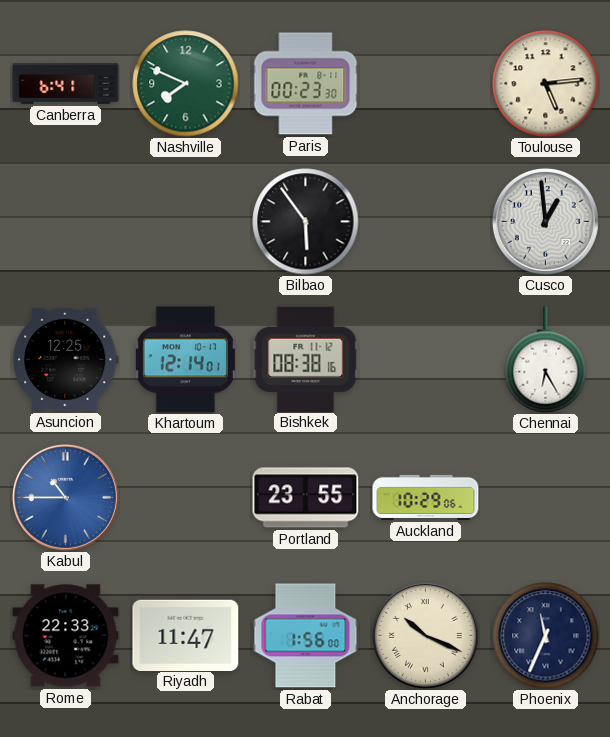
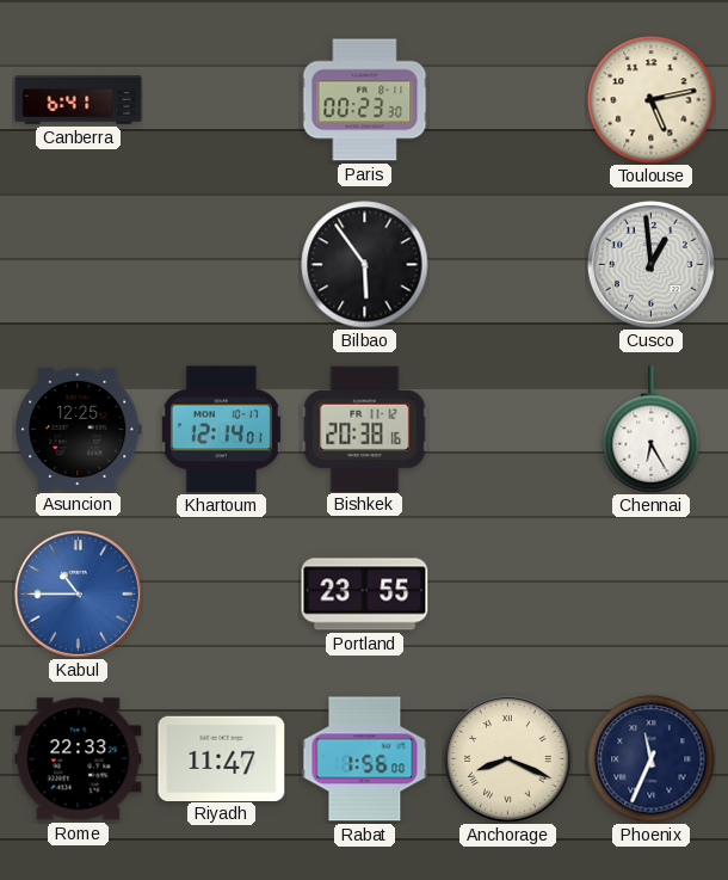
Nashville: 7:49 -> none (186, 84)
Toulouse: 5:14 -> 5:13 (652, 100)
Bishkek: 08:38 -> 20:38 (365, 429)
Auckland: 10:29 -> none (426, 497)
Anchorage: 10:19 -> 8:19 (507, 758)
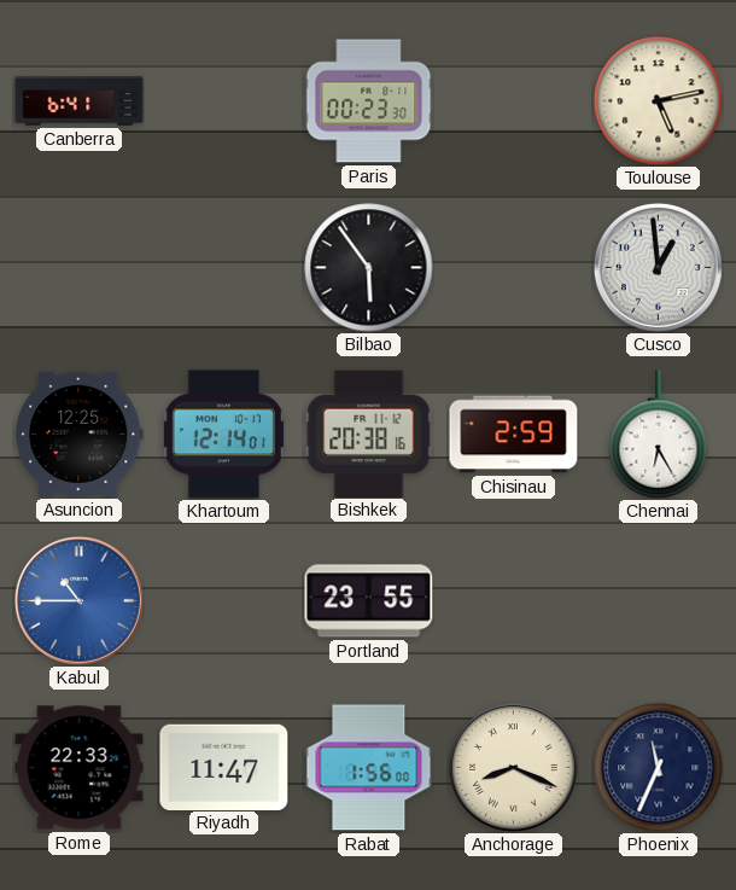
Chisinau: none -> 2:59 (514, 435)
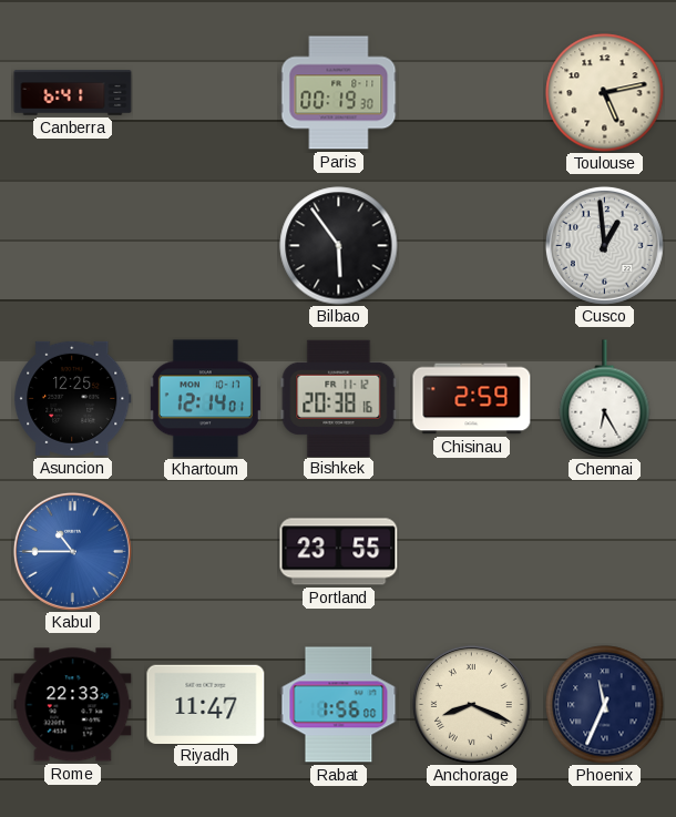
Paris: 00:23 -> 00:19 (339, 93)
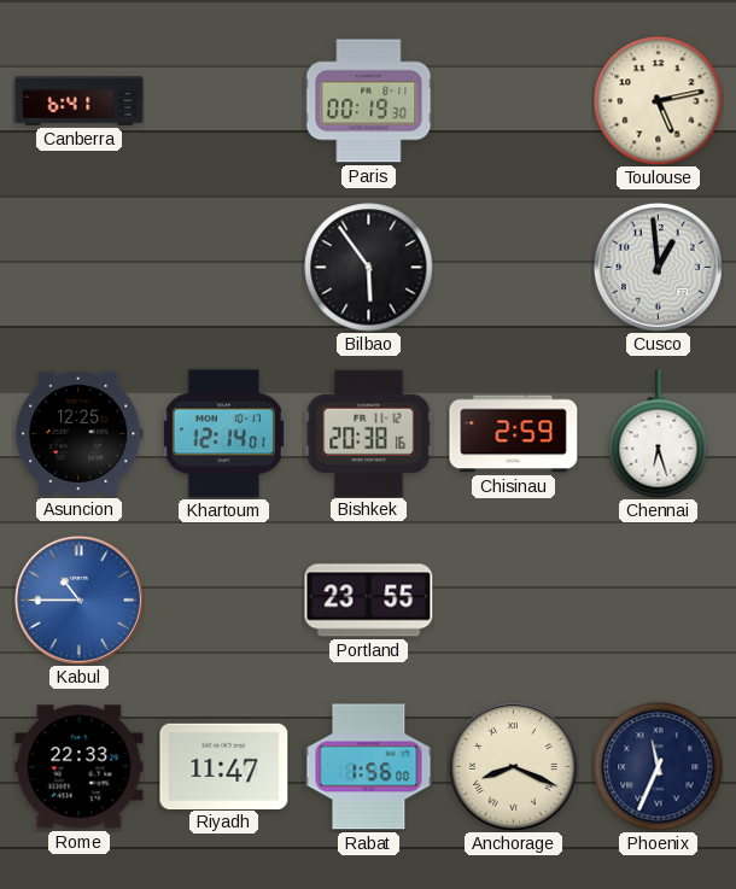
Chennai: 6:25 -> 6:27 (659, 434)
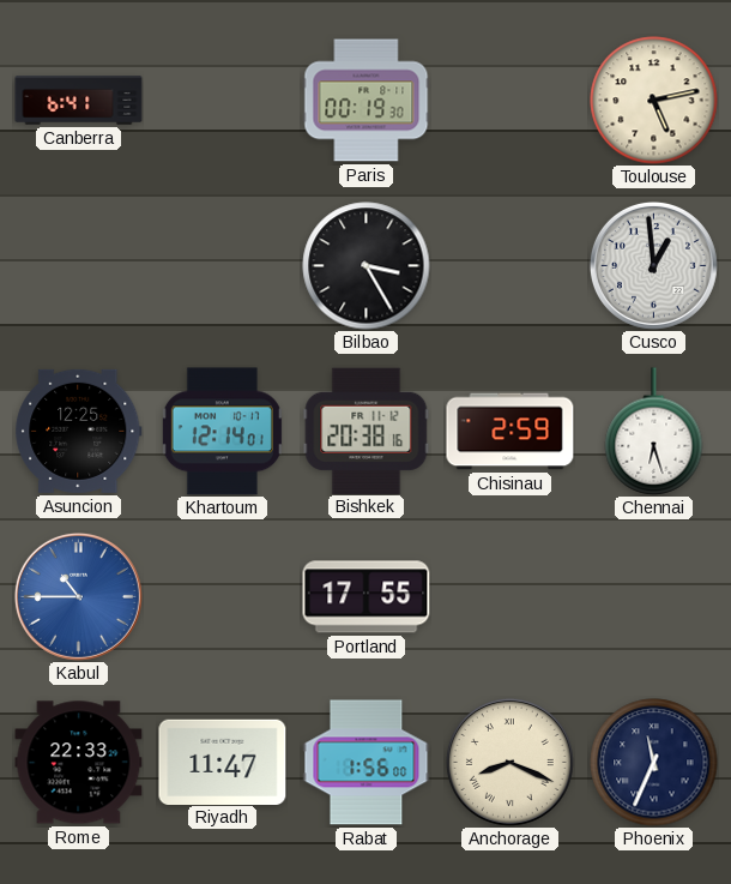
Bilbao: 5:54 -> 3:25 (367, 266)
Portland: 23:55 -> 17:55 (367, 597)
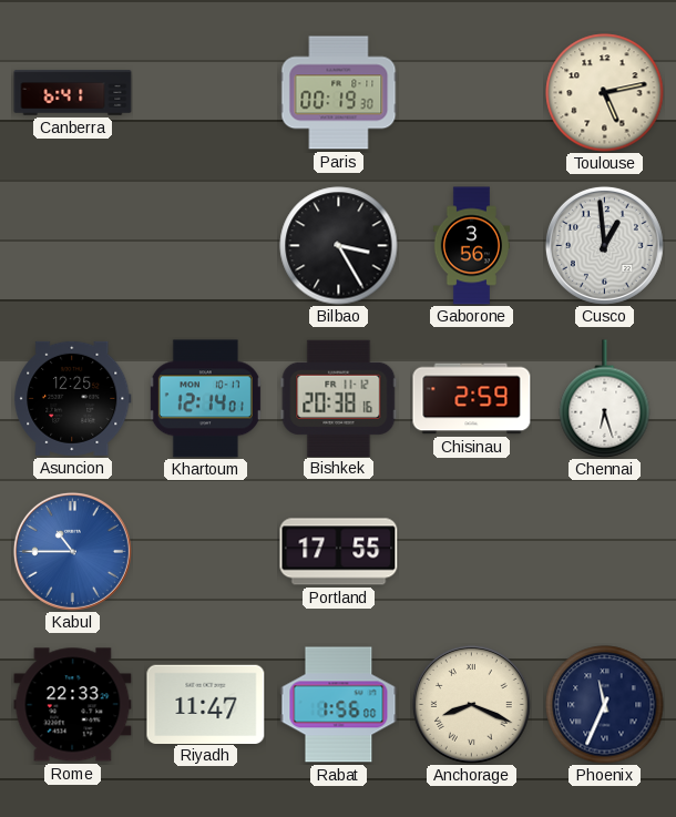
Gaborone: none -> 3:56 (471, 246)
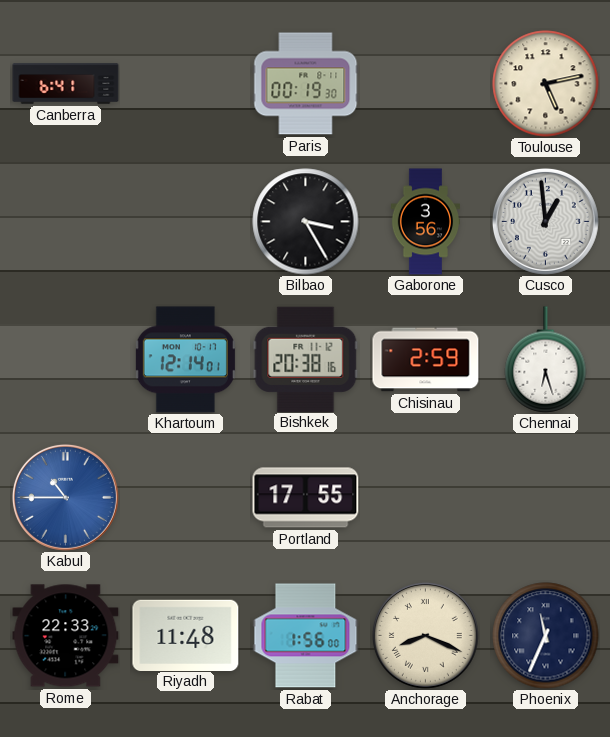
Asuncion: 12:25 -> none (73, 398)
Riyadh: 11:47 -> 11:48 (186, 635)
